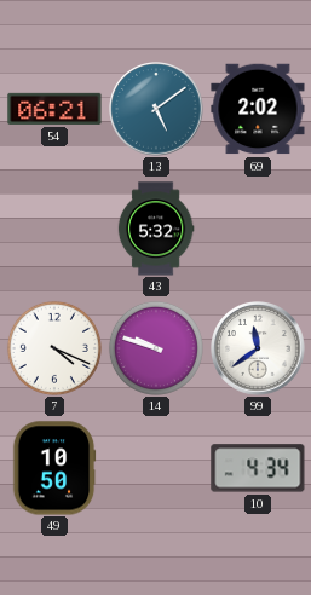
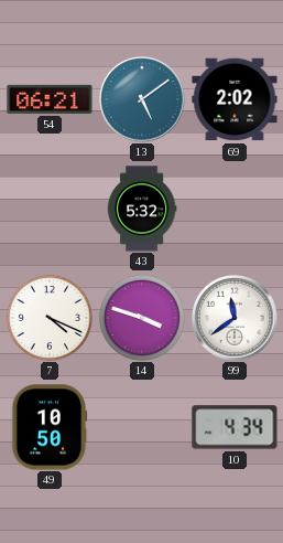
14: 9:48 -> 3:48 (142, 318)
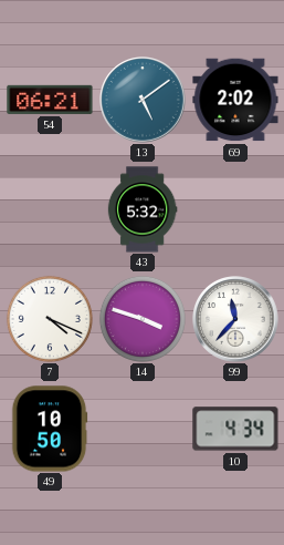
99: 11:39 -> 11:37 (235, 319)
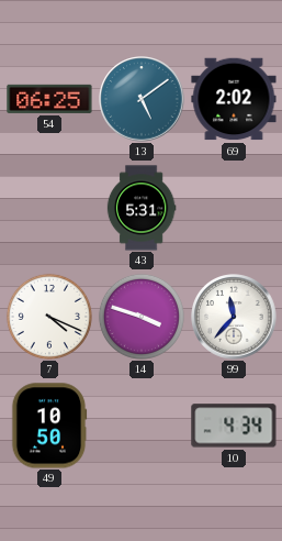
54: 06:21 -> 06:25 (49, 99)
43: 5:32 -> 5:31 (142, 208)
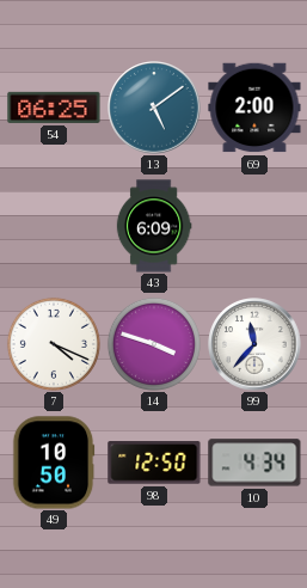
69: 2:02 -> 2:00 (254, 108)
43: 5:31 -> 6:09 (154, 226)
98: none -> 12:50 (154, 463)
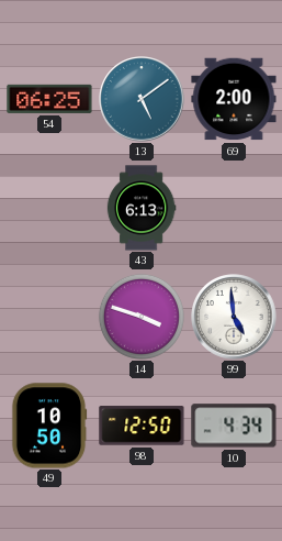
43: 6:09 -> 6:13 (142, 208)
7: 4:19 -> none (54, 344)
99: 11:37 -> 4:59 (234, 317)
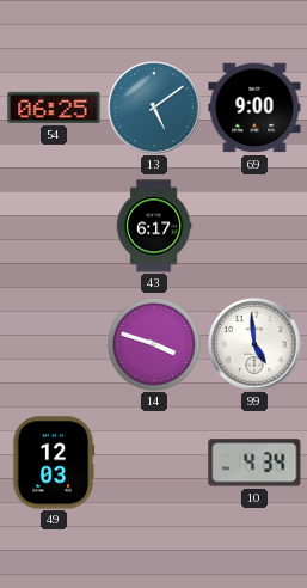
69: 2:00 -> 9:00 (254, 108)
43: 6:13 -> 6:17 (154, 226)
49: 10:50 -> 12:03 (54, 463)
98: 12:50 -> none (142, 426)
